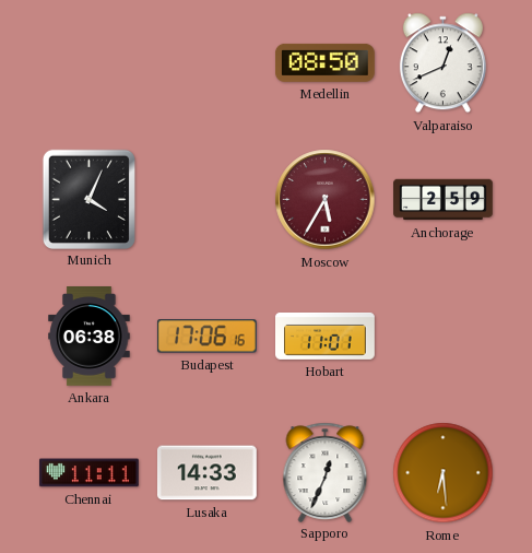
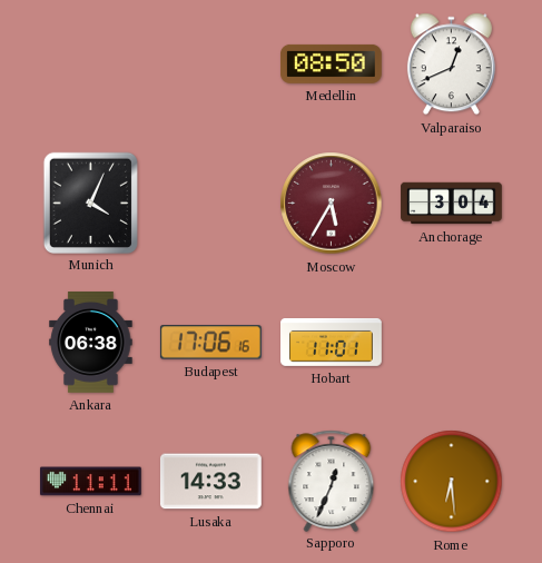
Anchorage: 2:59 -> 3:04 (452, 204)
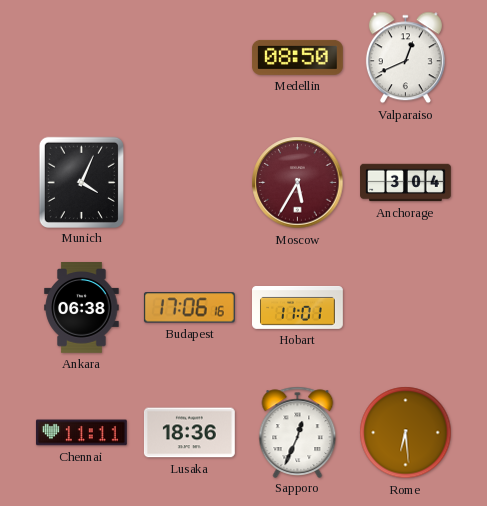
Lusaka: 14:33 -> 18:36 (190, 433)
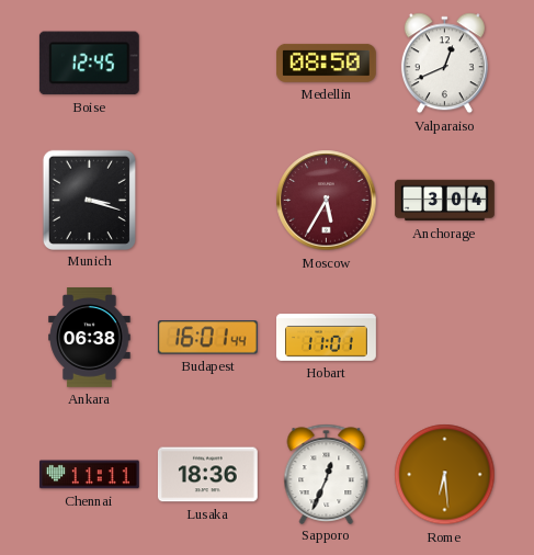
Boise: none -> 12:45 (89, 64)
Munich: 4:04 -> 3:18 (89, 200)
Budapest: 17:06 -> 16:01 (207, 338)
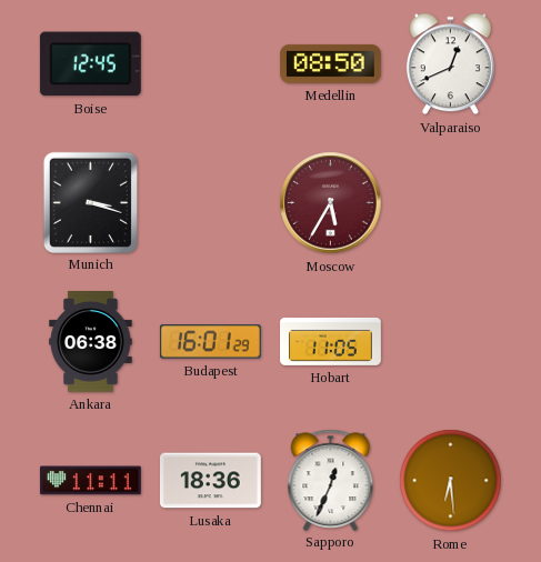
Anchorage: 3:04 -> none (445, 201)
Budapest: 16:01:44 -> 16:01:29 (210, 342)
Hobart: 11:01 -> 11:05 (331, 341)
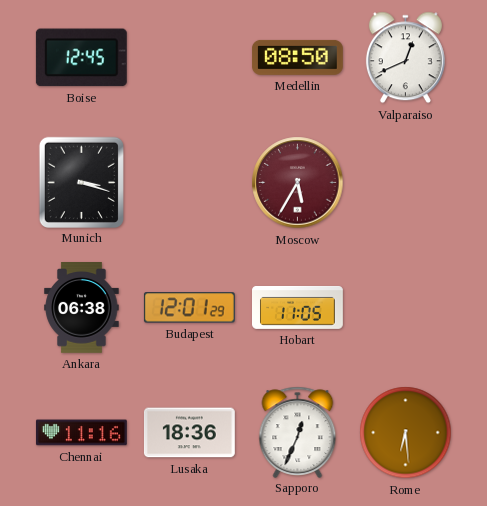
Budapest: 16:01 -> 12:01 (189, 308)
Chennai: 11:11 -> 11:16 (81, 433)
